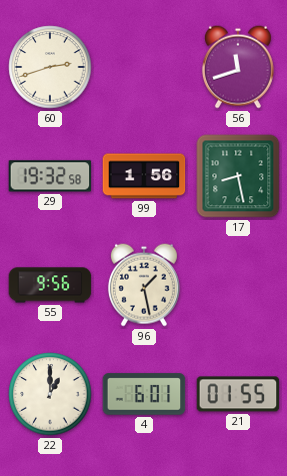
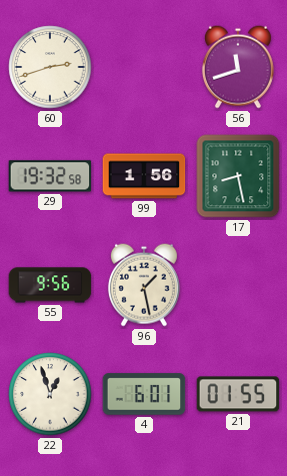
22: 1:00 -> 12:57 (50, 394)
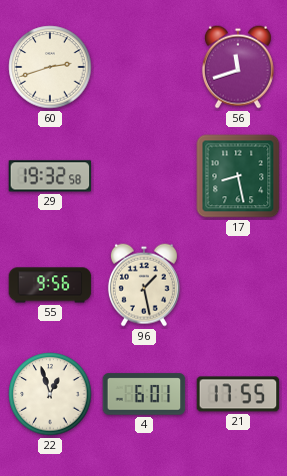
99: 1:56 -> none (144, 176)
21: 01:55 -> 17:55 (238, 394)
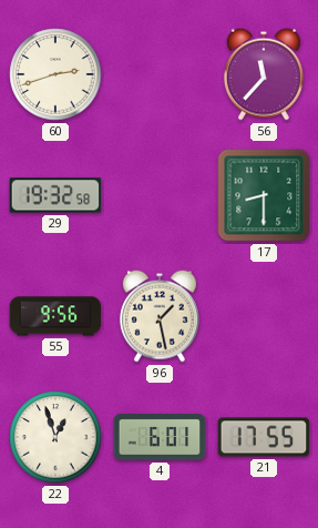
56: 11:42 -> 11:37 (264, 74)
17: 8:28 -> 8:30 (264, 195)
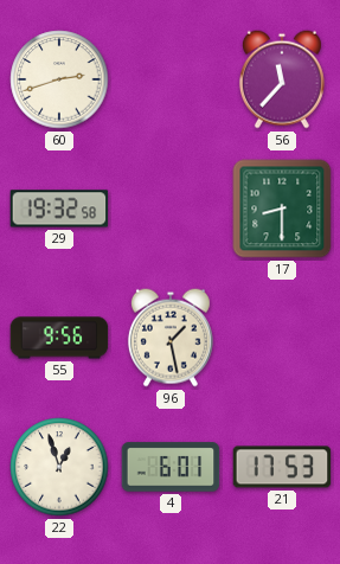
21: 17:55 -> 17:53 (282, 467)
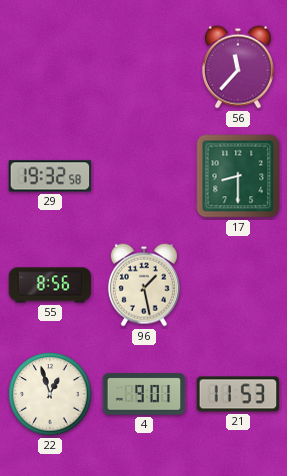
60: 2:42 -> none (59, 79)
55: 9:56 -> 8:56 (50, 285)
4: 6:01 -> 9:01 (144, 394)
21: 17:53 -> 11:53 (238, 394)
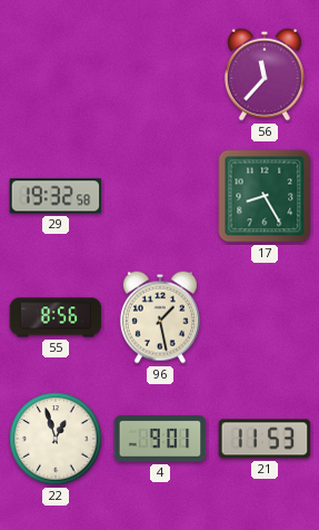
17: 8:30 -> 8:25 (265, 196)
